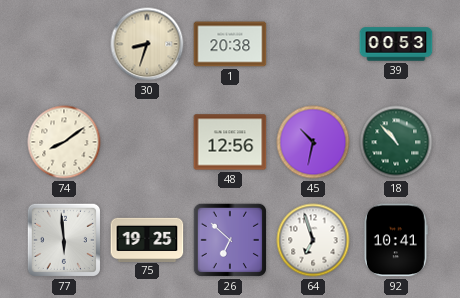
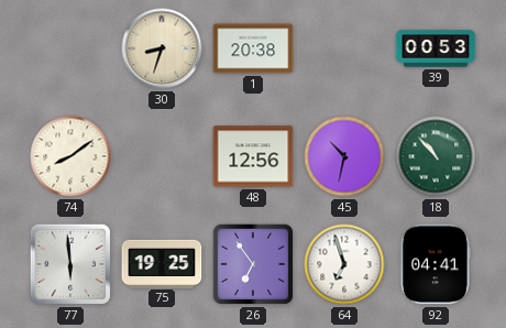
26: 6:52 -> 6:54 (253, 264)
92: 10:41 -> 04:41 (436, 264)
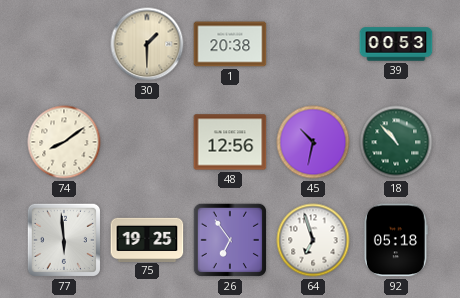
30: 8:33 -> 1:30 (147, 44)
92: 04:41 -> 05:18 (396, 240)
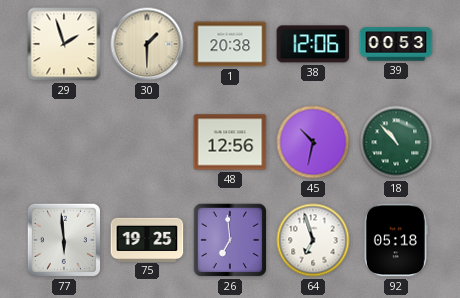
29: none -> 1:57 (64, 44)
38: none -> 12:06 (313, 44)
74: 8:09 -> none (64, 142)
26: 6:54 -> 6:59 (230, 240)
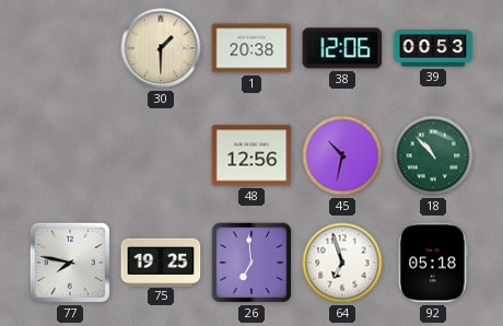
29: 1:57 -> none (64, 44)
77: 5:59 -> 7:47 (70, 263)
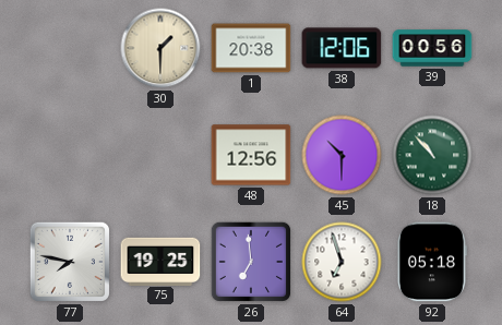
39: 00:53 -> 00:56 (432, 48)
45: 10:32 -> 10:30 (342, 155)
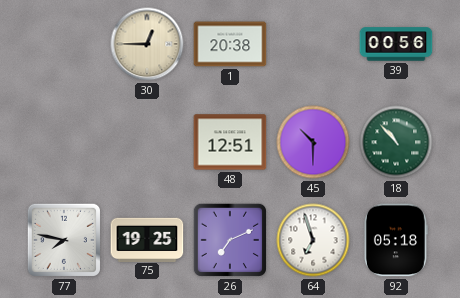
30: 1:30 -> 12:45 (147, 44)
38: 12:06 -> none (342, 48)
48: 12:56 -> 12:51 (230, 142)
26: 6:59 -> 7:11 (230, 240)
